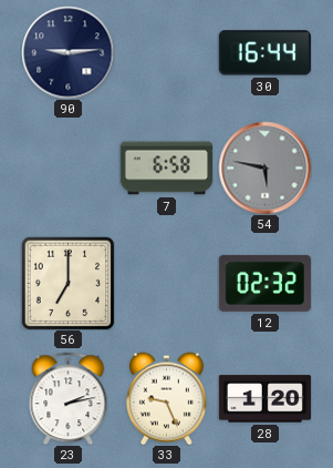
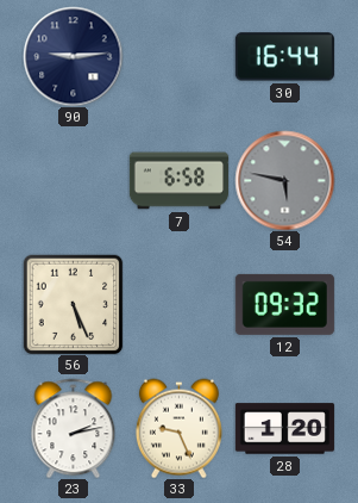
56: 7:00 -> 5:26 (73, 304)
12: 02:32 -> 09:32 (284, 304)
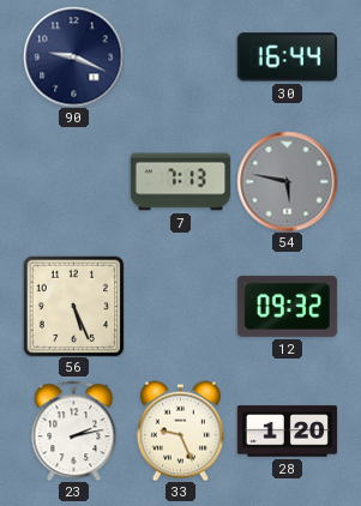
90: 9:14 -> 9:19 (73, 56)
7: 6:58 -> 7:13 (180, 182)
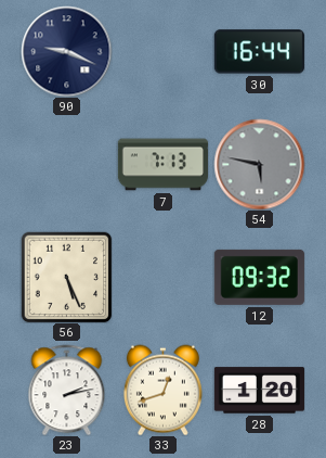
33: 9:26 -> 12:42 (162, 390)
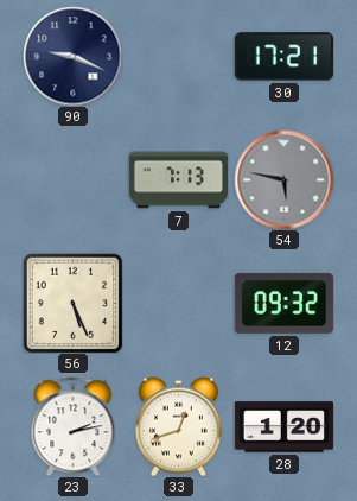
30: 16:44 -> 17:21 (283, 57)
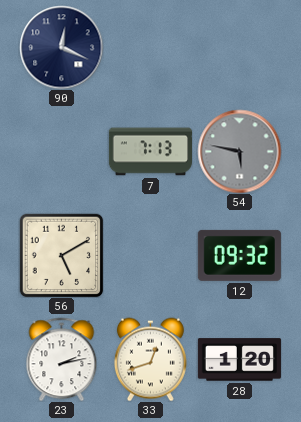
90: 9:19 -> 12:19 (61, 47)
30: 17:21 -> none (283, 57)
56: 5:26 -> 5:10 (61, 255)
